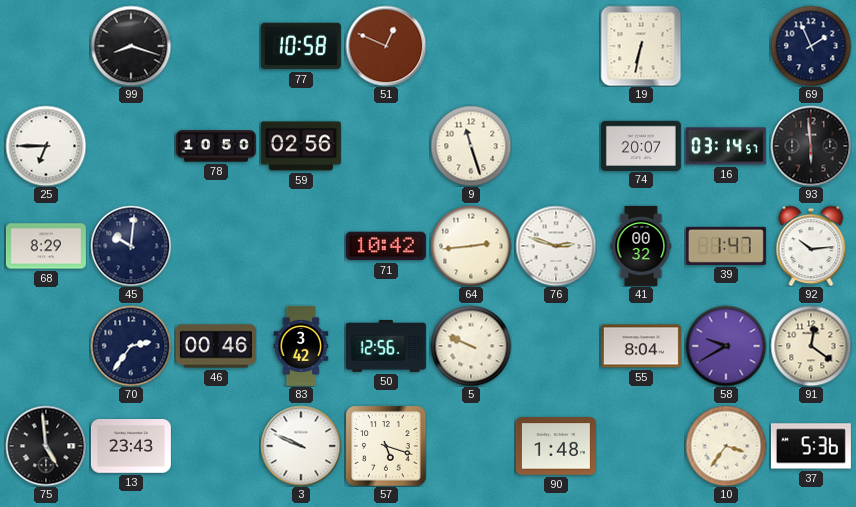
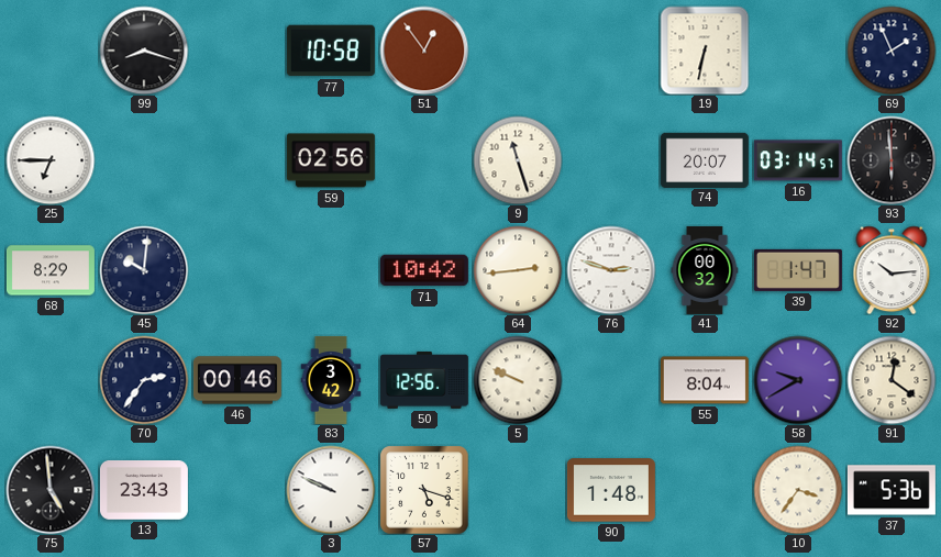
51: 12:49 -> 12:54 (424, 51)
78: 10:50 -> none (216, 146)
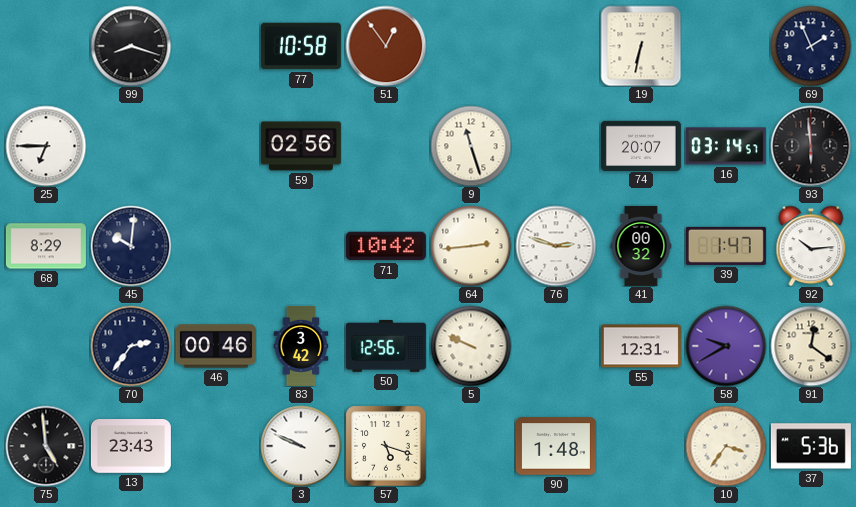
55: 8:04 -> 12:31 (641, 346)
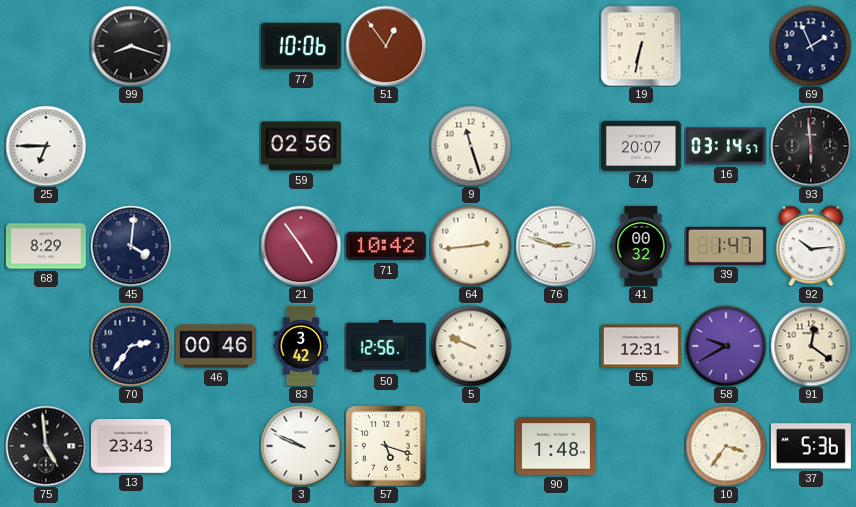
77: 10:58 -> 10:06 (301, 46)
45: 10:01 -> 4:01 (131, 246)
21: none -> 4:54 (301, 246)
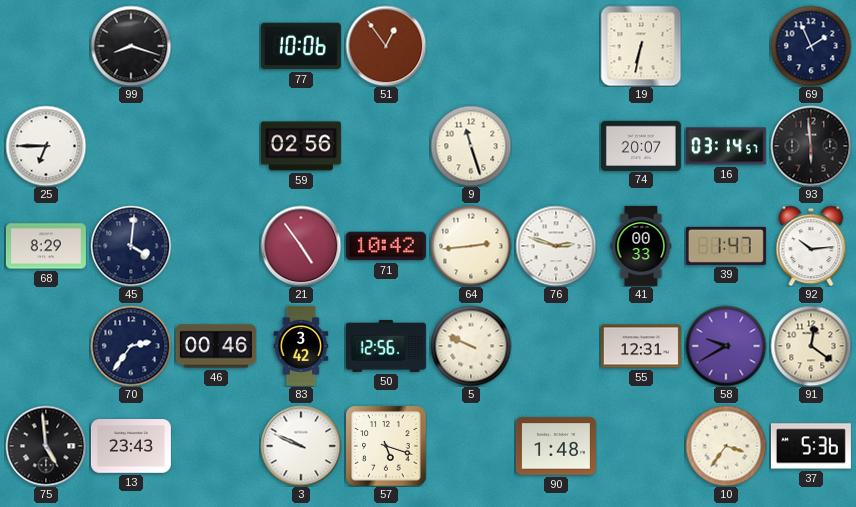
41: 00:32 -> 00:33 (641, 246)
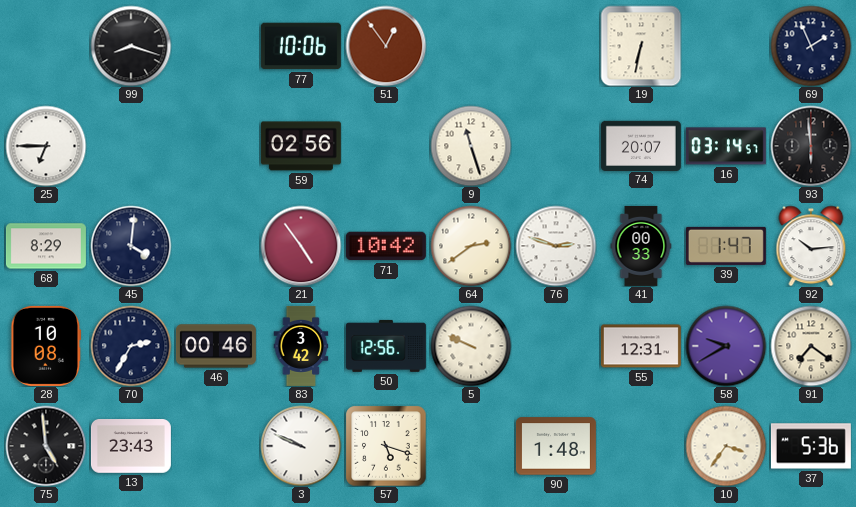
64: 2:44 -> 2:39 (471, 246)
28: none -> 10:08 (46, 346)
70: 2:36 -> 2:35 (131, 346)
91: 12:21 -> 7:21 (811, 346)
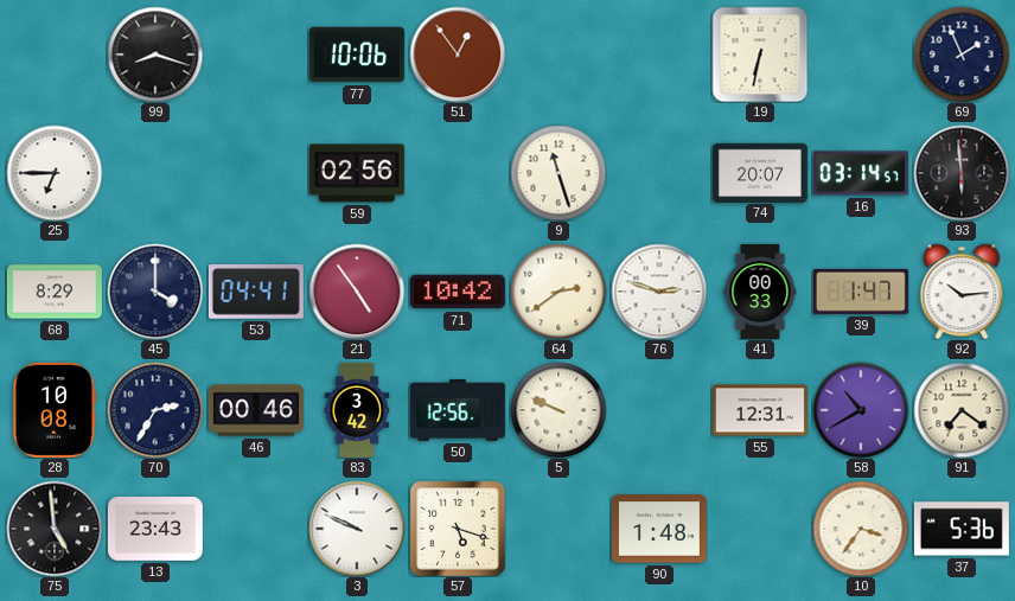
45: 4:01 -> 4:00 (155, 292)
53: none -> 04:41 (256, 293)
58: 9:40 -> 10:40 (861, 410)
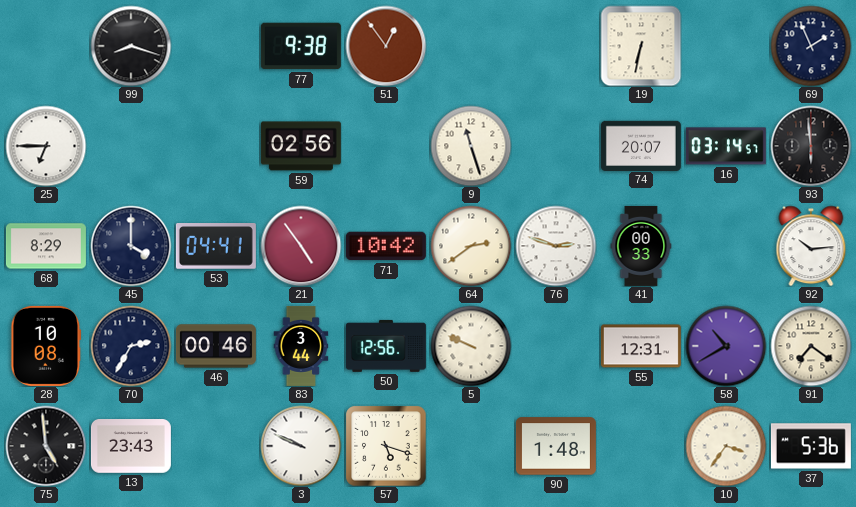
77: 10:06 -> 9:38 (301, 46)
39: 1:47 -> none (861, 292)
83: 3:42 -> 3:44 (301, 346)
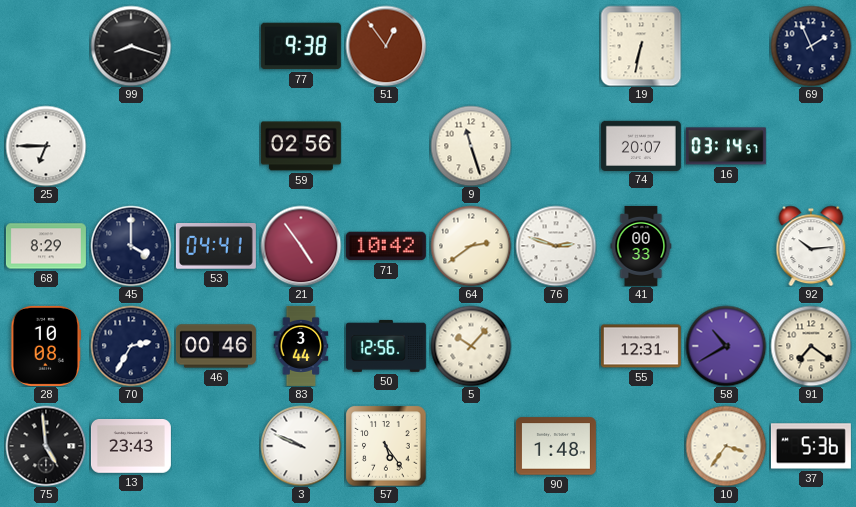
93: 5:59 -> none (811, 146)
5: 9:49 -> 10:07 (471, 346)
57: 5:18 -> 5:24 (386, 446)
